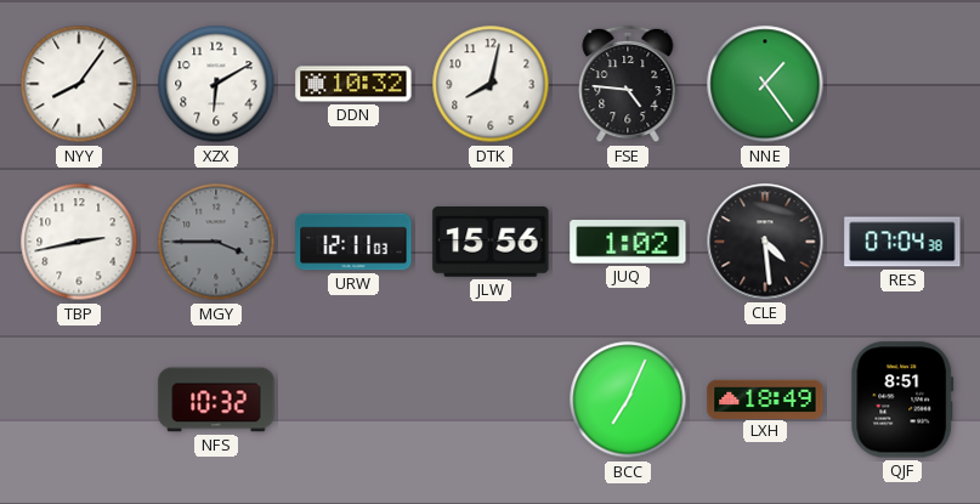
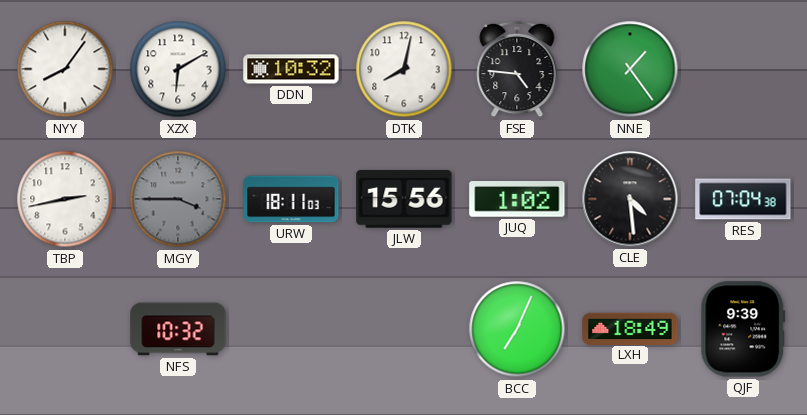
URW: 12:11 -> 18:11 (291, 199)
QJF: 8:51 -> 9:39 (743, 329)
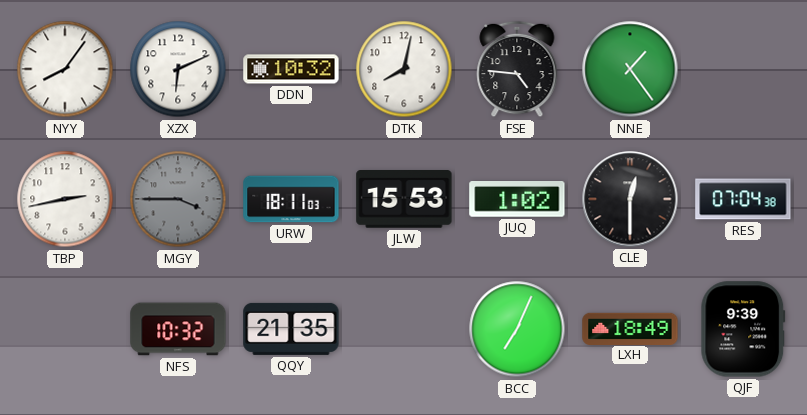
XZX: 6:10 -> 6:11 (178, 69)
JLW: 15:56 -> 15:53 (404, 200)
CLE: 4:29 -> 12:30 (630, 199)
QQY: none -> 21:35 (291, 329)
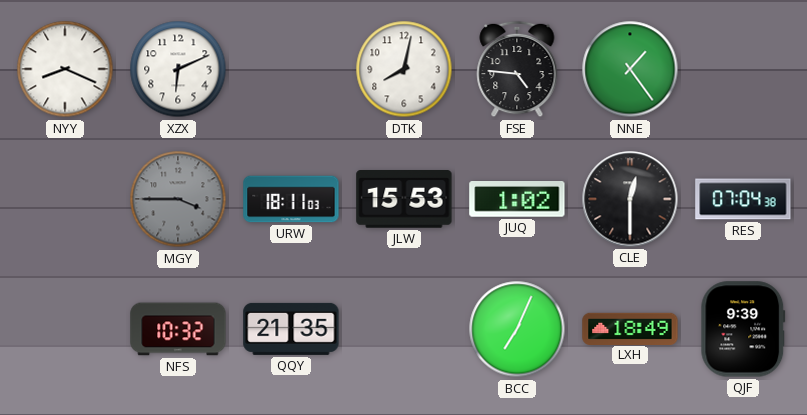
NYY: 8:06 -> 8:19 (65, 69)
DDN: 10:32 -> none (291, 69)
TBP: 2:43 -> none (65, 199)
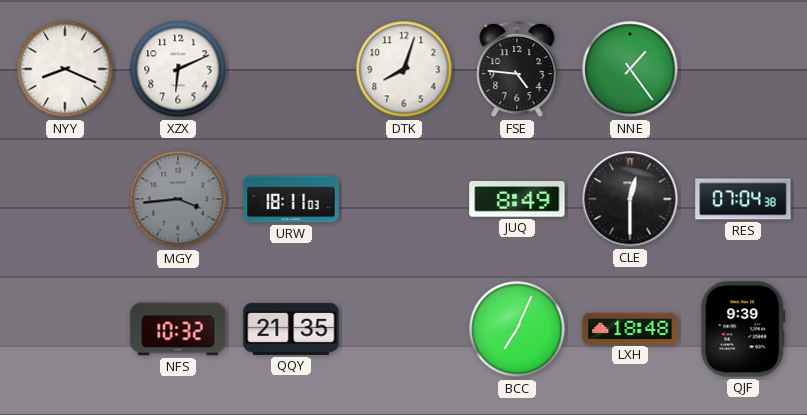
DTK: 8:02 -> 8:03 (404, 69)
MGY: 3:45 -> 3:44 (178, 199)
JLW: 15:53 -> none (404, 200)
JUQ: 1:02 -> 8:49 (517, 199)
LXH: 18:49 -> 18:48 (630, 328)
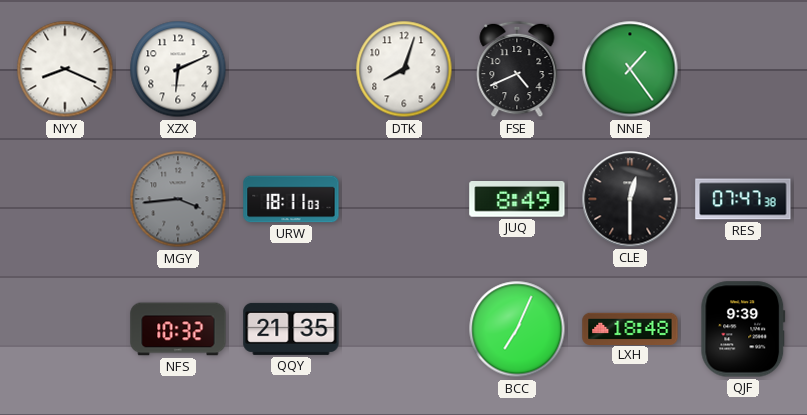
FSE: 4:46 -> 4:41 (517, 69)
RES: 07:04 -> 07:47 (743, 199)
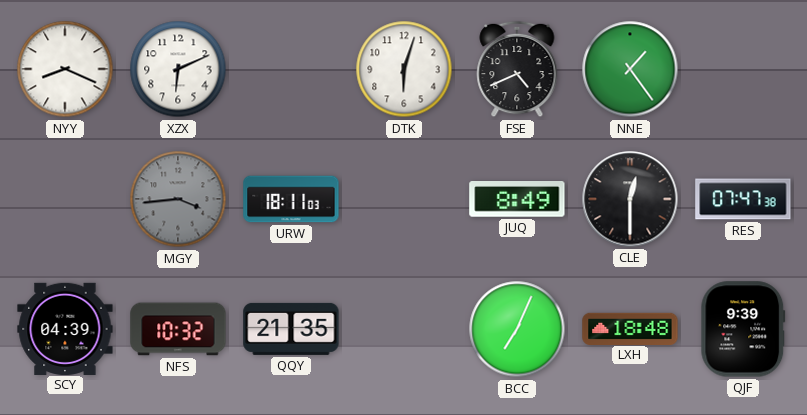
DTK: 8:03 -> 6:03 (404, 69)
SCY: none -> 04:39 (65, 328)
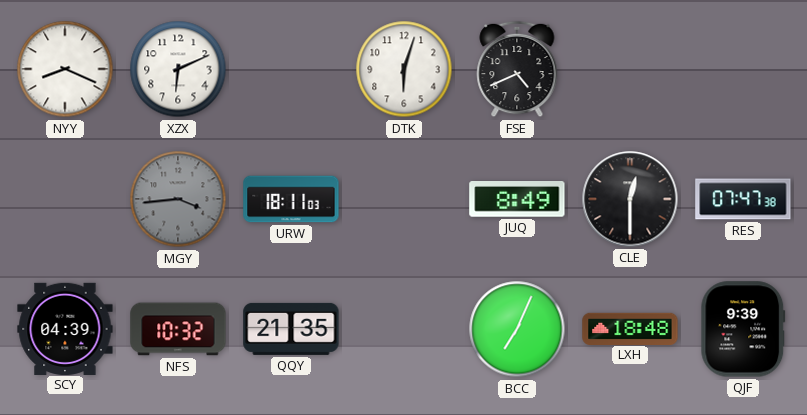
NNE: 1:24 -> none (630, 69)
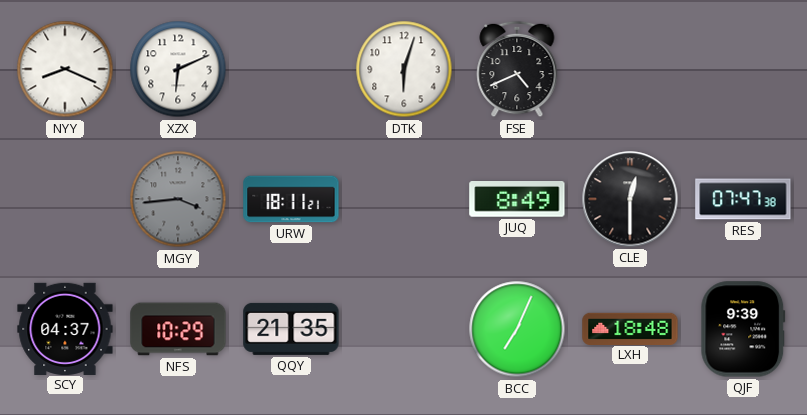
URW: 18:11:03 -> 18:11:21 (291, 199)
SCY: 04:39 -> 04:37 (65, 328)
NFS: 10:32 -> 10:29 (178, 329)
